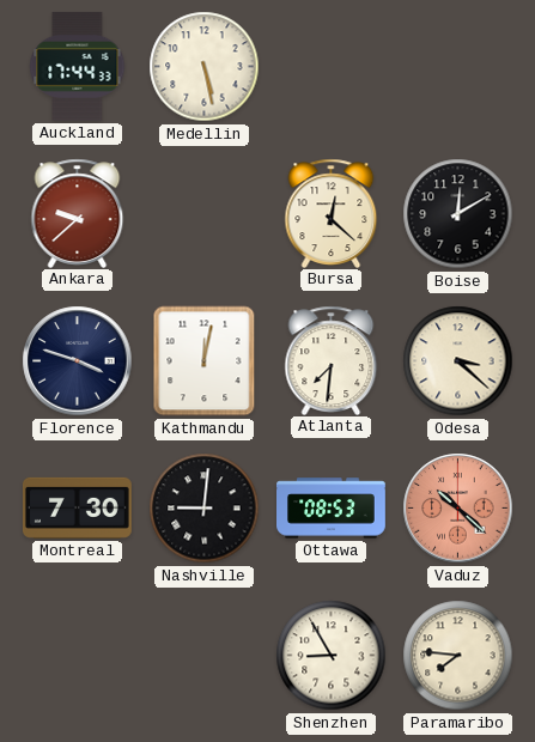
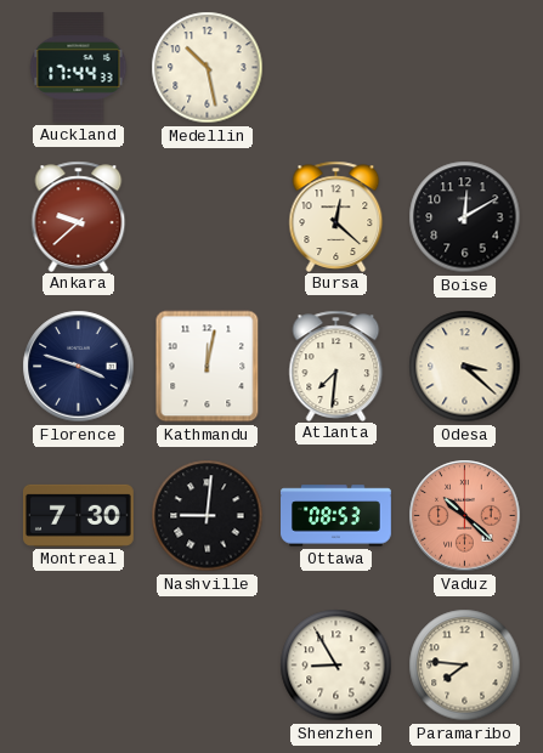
Medellin: 5:28 -> 10:28 (208, 68)
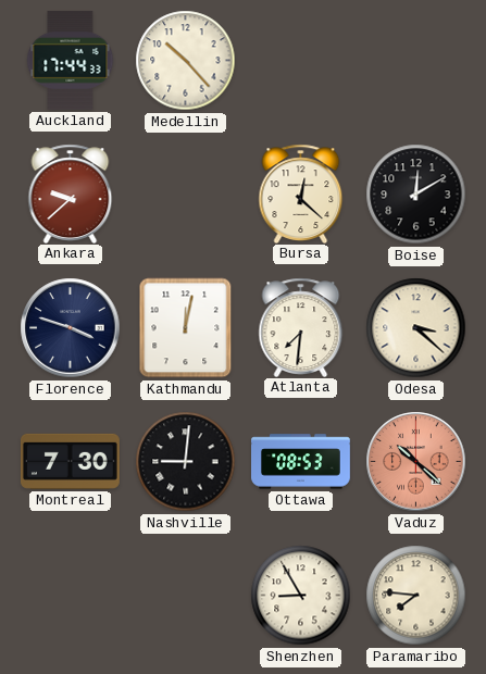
Medellin: 10:28 -> 10:23 (186, 61)
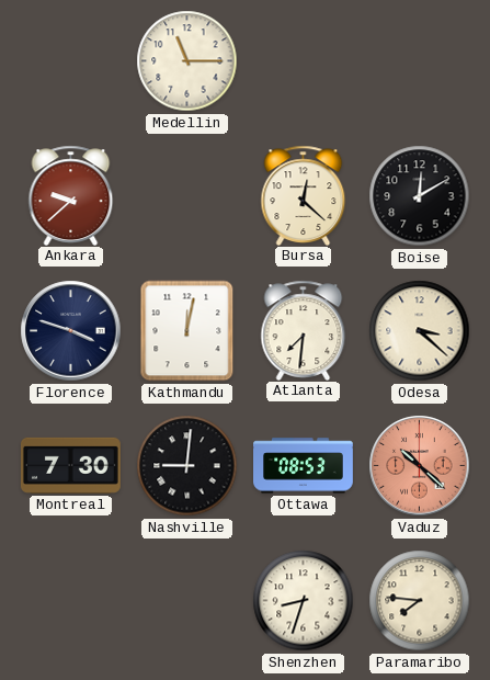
Auckland: 17:44 -> none (71, 60)
Medellin: 10:23 -> 11:15 (187, 61)
Shenzhen: 8:55 -> 8:33 (304, 601)
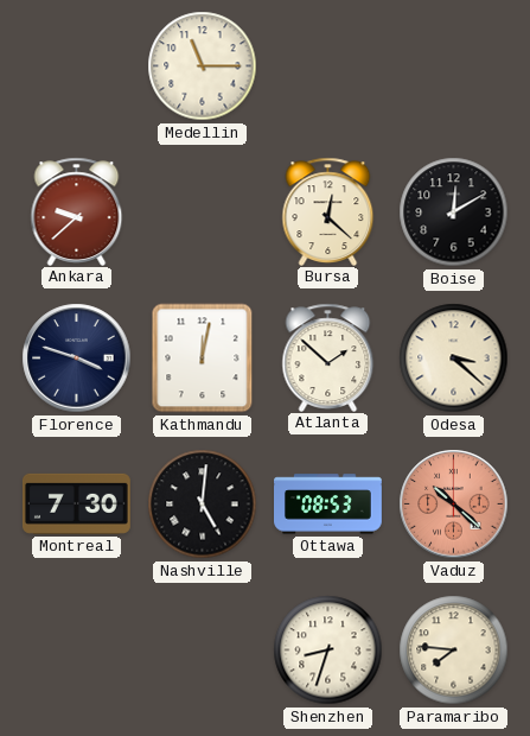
Atlanta: 7:31 -> 1:52 (328, 357)
Nashville: 9:01 -> 5:01 (203, 505)
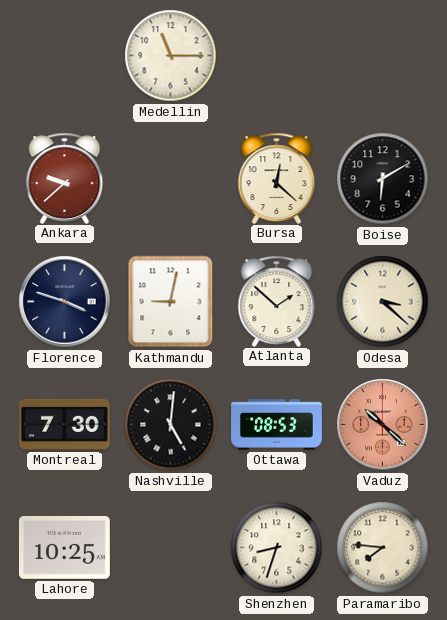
Boise: 12:10 -> 6:10 (383, 179)
Kathmandu: 12:02 -> 9:02 (171, 302)
Lahore: none -> 10:25 (64, 548)
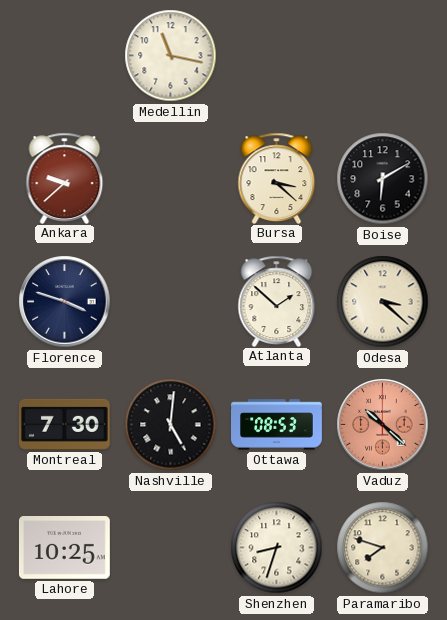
Medellin: 11:15 -> 11:17 (171, 56)
Bursa: 12:22 -> 3:22 (277, 178)
Kathmandu: 9:02 -> none (171, 302)
Paramaribo: 7:46 -> 7:48 (383, 548)
